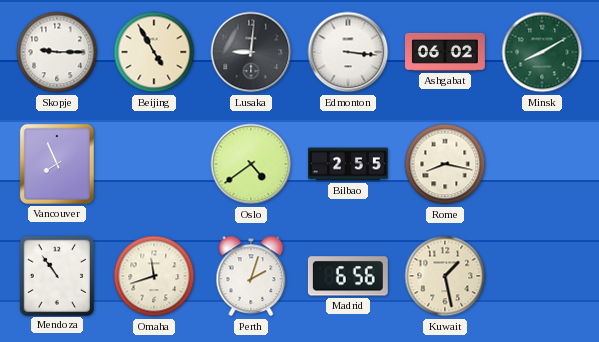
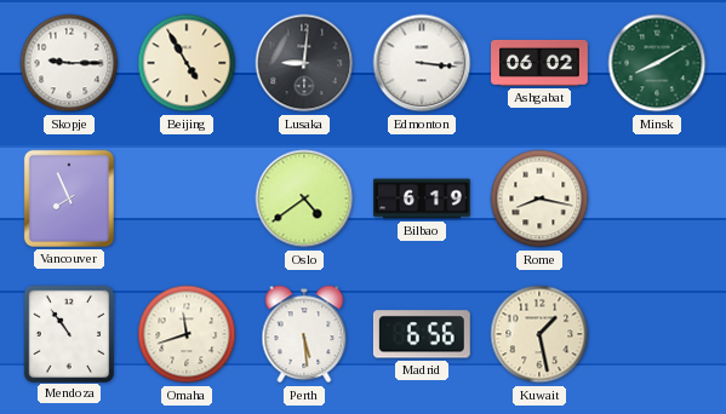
Bilbao: 2:55 -> 6:19 (423, 199)
Perth: 2:03 -> 5:29 (304, 334)
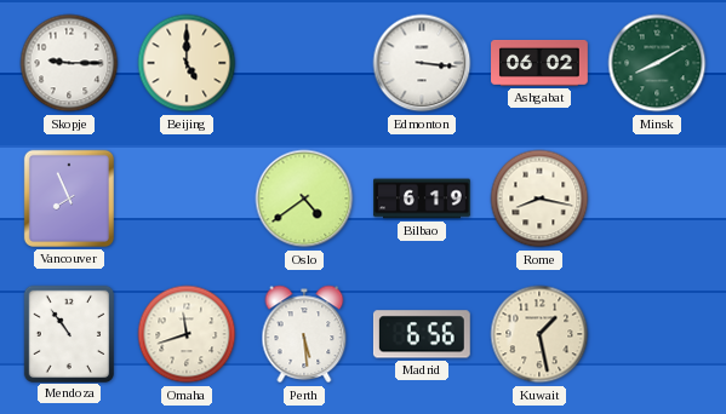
Beijing: 4:55 -> 5:00 (187, 63)
Lusaka: 9:01 -> none (304, 63)
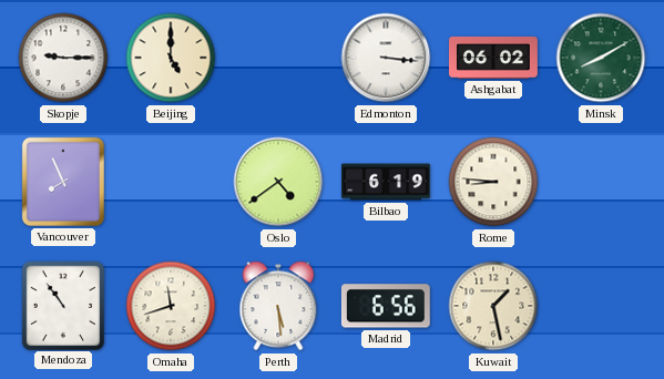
Rome: 8:17 -> 8:46 (493, 182)
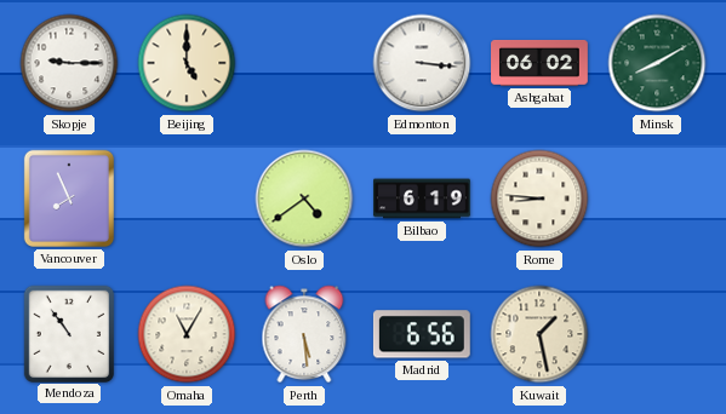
Omaha: 11:42 -> 11:05 (187, 334)
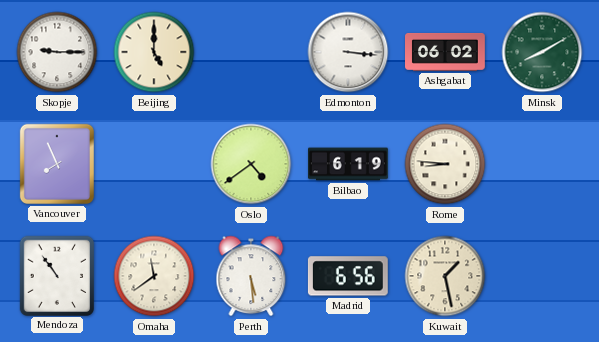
Omaha: 11:05 -> 11:39 (154, 276)
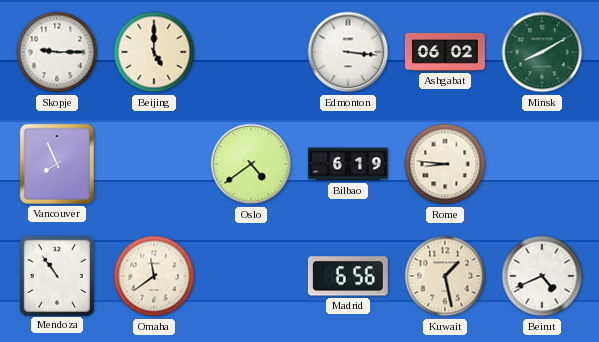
Perth: 5:29 -> none (251, 276)
Beirut: none -> 4:41 (542, 276)
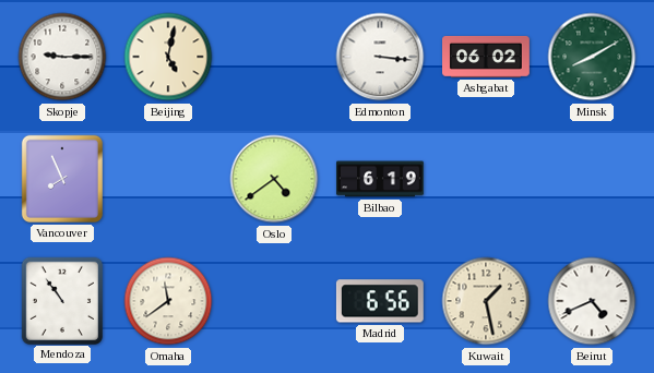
Beijing: 5:00 -> 5:02 (168, 57)
Rome: 8:46 -> none (445, 164)
